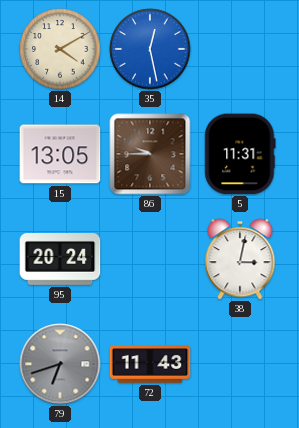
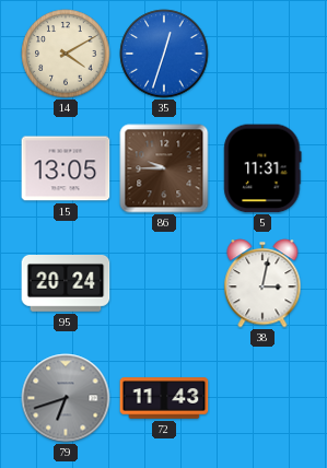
35: 12:28 -> 12:33 (164, 54)
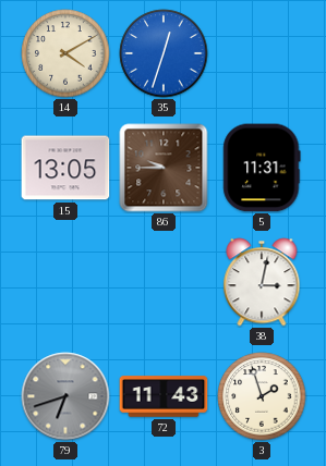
95: 20:24 -> none (66, 284)
3: none -> 1:57 (262, 396)
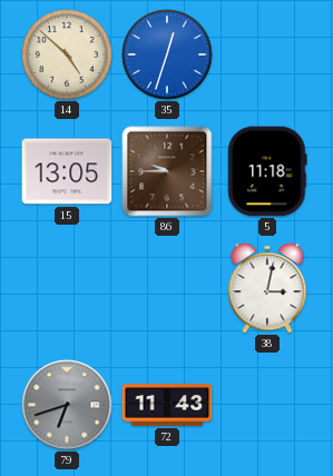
14: 4:10 -> 4:52 (67, 54)
5: 11:31 -> 11:18 (267, 171)
3: 1:57 -> none (262, 396)
